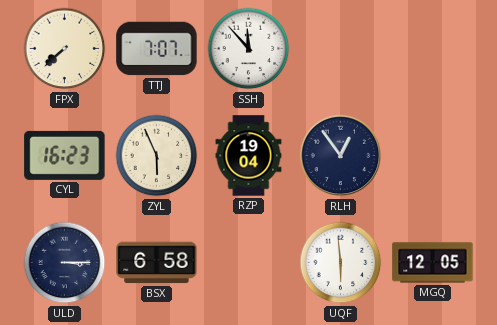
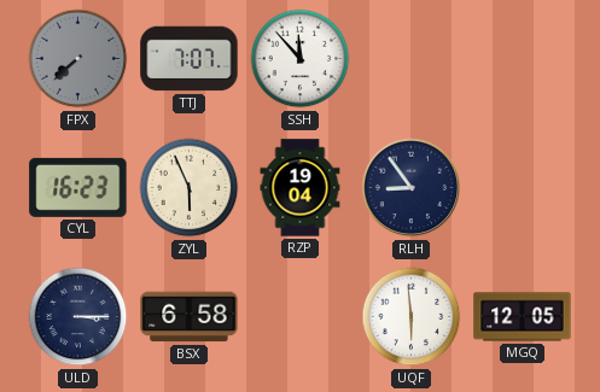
FPX dial: cream -> grey (78, 59)
RLH: 12:54 -> 8:54 (412, 188)
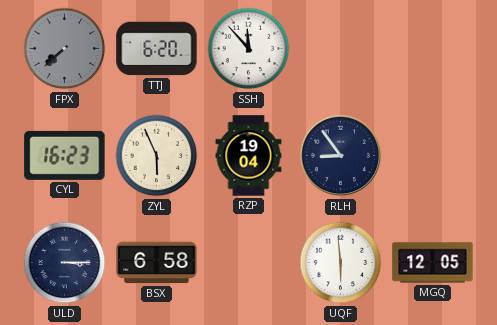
TTJ: 7:07 -> 6:20 (157, 49)
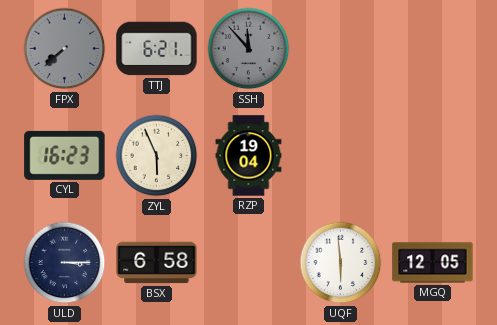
TTJ: 6:20 -> 6:21 (157, 49)
SSH dial: white -> grey (249, 49)
RLH: 8:54 -> none (341, 156)
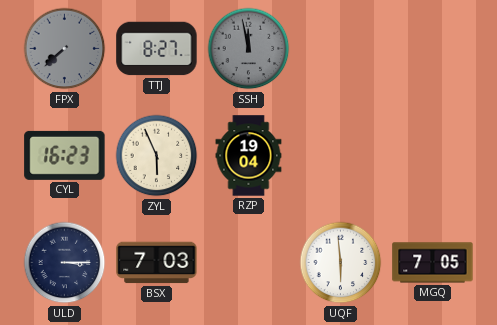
TTJ: 6:21 -> 8:27 (157, 49)
SSH: 11:53 -> 11:58 (249, 49)
BSX: 6:58 -> 7:03 (157, 263)
MGQ: 12:05 -> 7:05 (433, 263)
